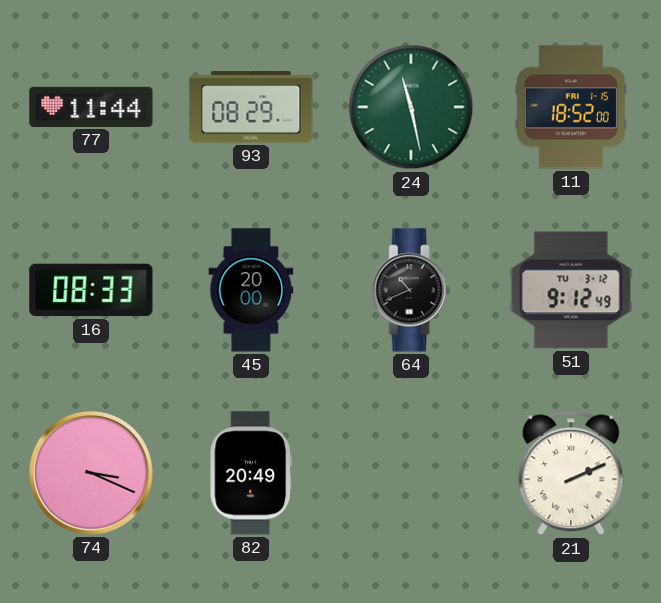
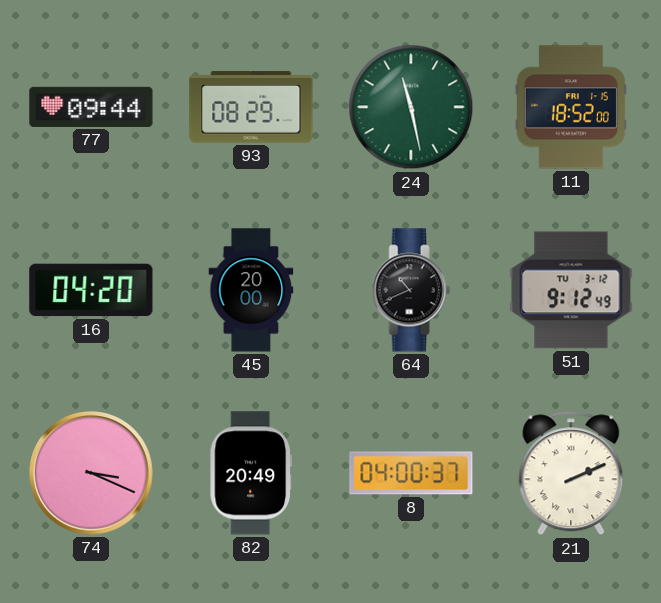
77: 11:44 -> 09:44 (91, 107)
16: 08:33 -> 04:20 (91, 290)
8: none -> 04:00 (411, 473)
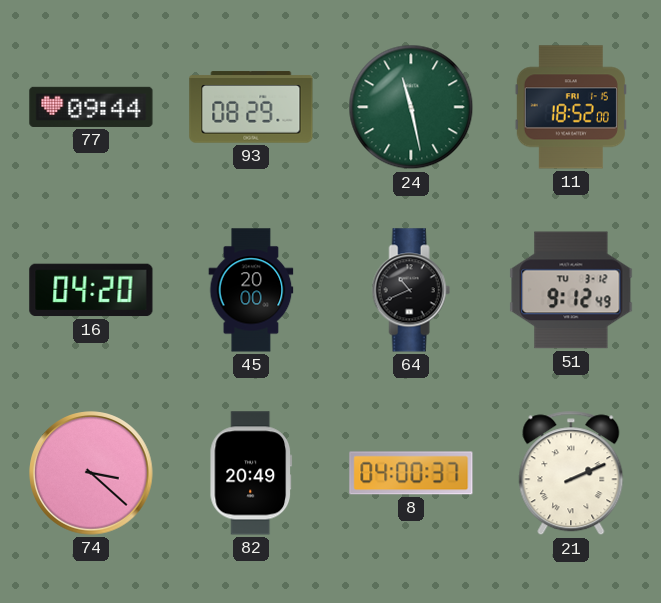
74: 3:19 -> 3:22 (91, 473)
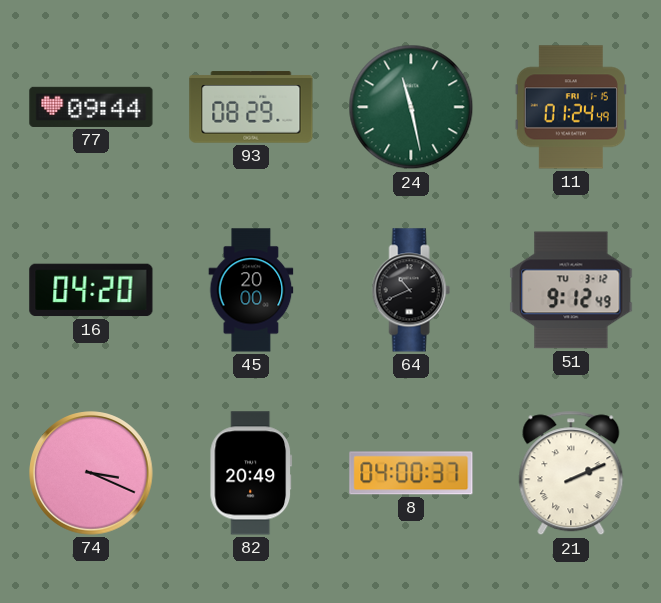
11: 18:52 -> 01:24 (571, 107)
74: 3:22 -> 3:19 (91, 473)
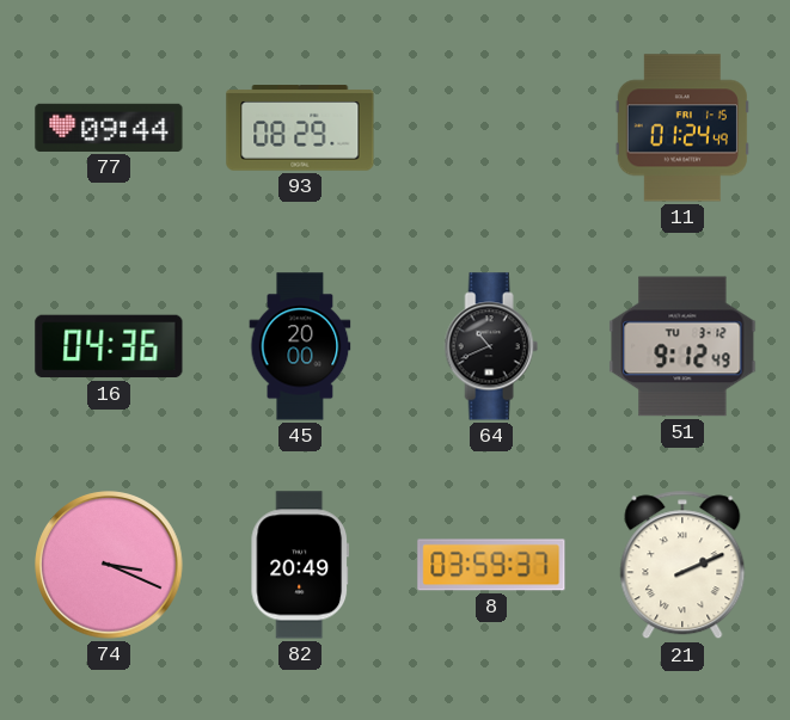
24: 11:28 -> none (411, 107)
16: 04:20 -> 04:36 (109, 346)
8: 04:00 -> 03:59 (491, 565)
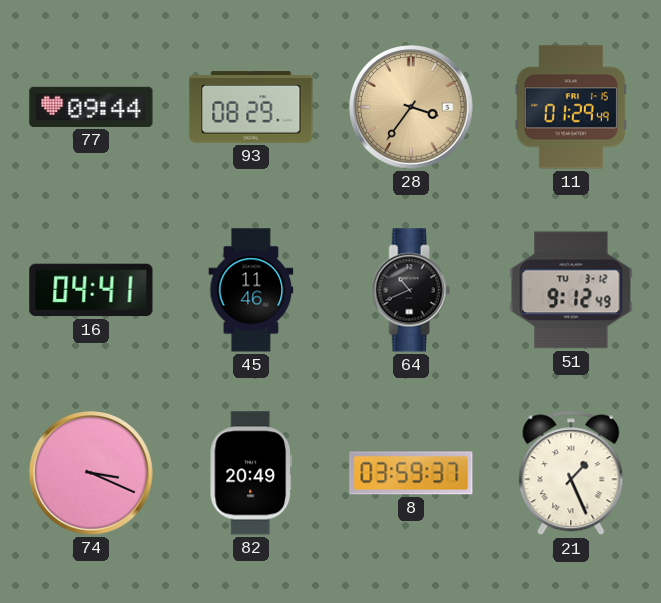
28: none -> 3:36 (411, 107)
11: 01:24 -> 01:29 (571, 107)
16: 04:36 -> 04:41 (91, 290)
45: 20:00 -> 11:46 (251, 290)
21: 2:11 -> 1:26 (571, 473)
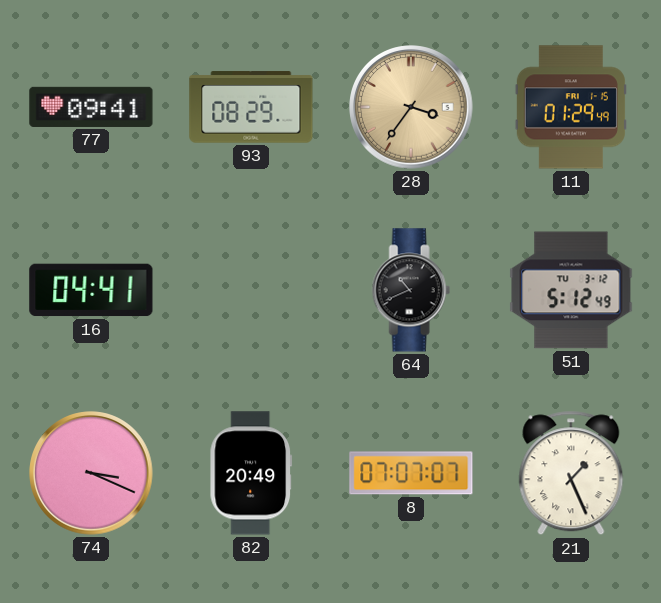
77: 09:44 -> 09:41 (91, 107)
45: 11:46 -> none (251, 290)
51: 9:12 -> 5:12 (571, 290)
8: 03:59 -> 07:07 (411, 473)
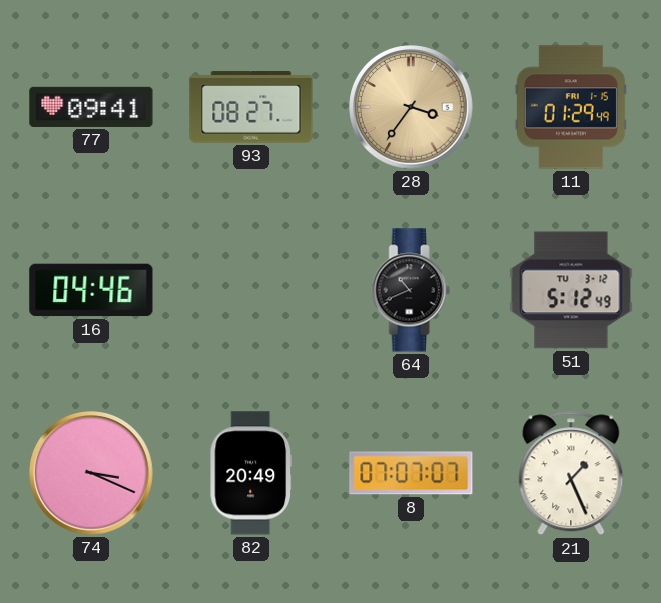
93: 08:29 -> 08:27 (251, 107)
16: 04:41 -> 04:46 (91, 290)
